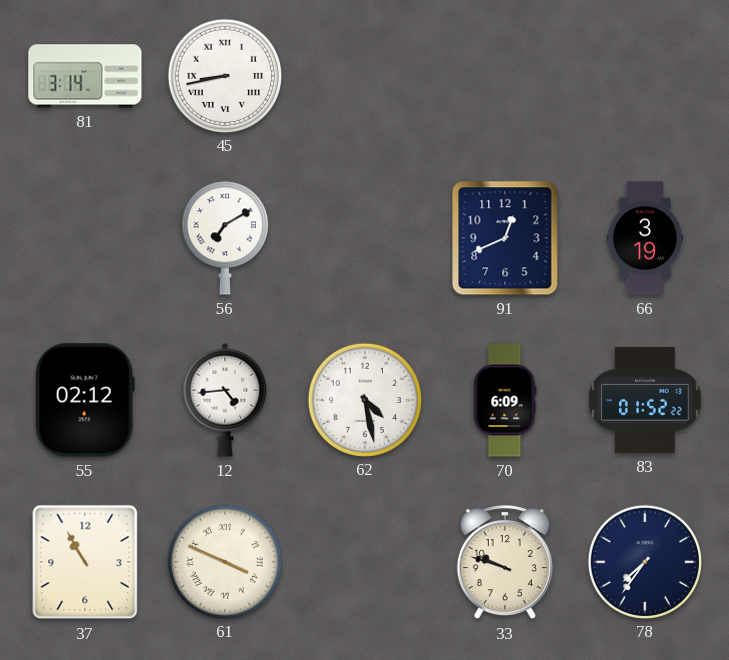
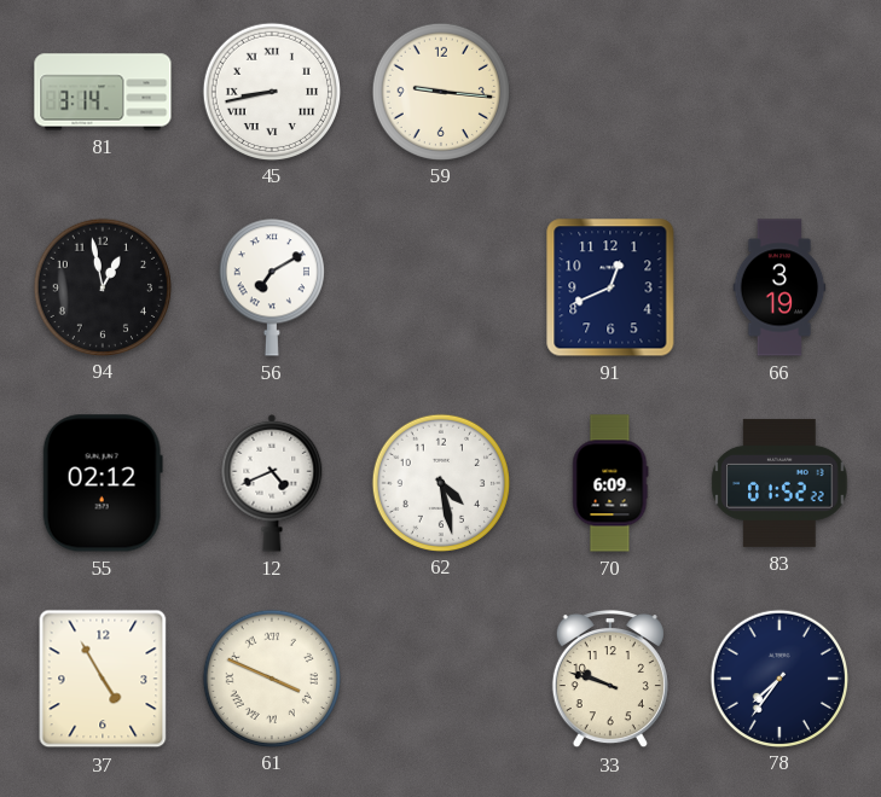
59: none -> 9:16 (440, 91)
94: none -> 12:58 (102, 286)
12: 4:44 -> 4:41 (272, 483)
37: 10:55 -> 4:55 (103, 679)
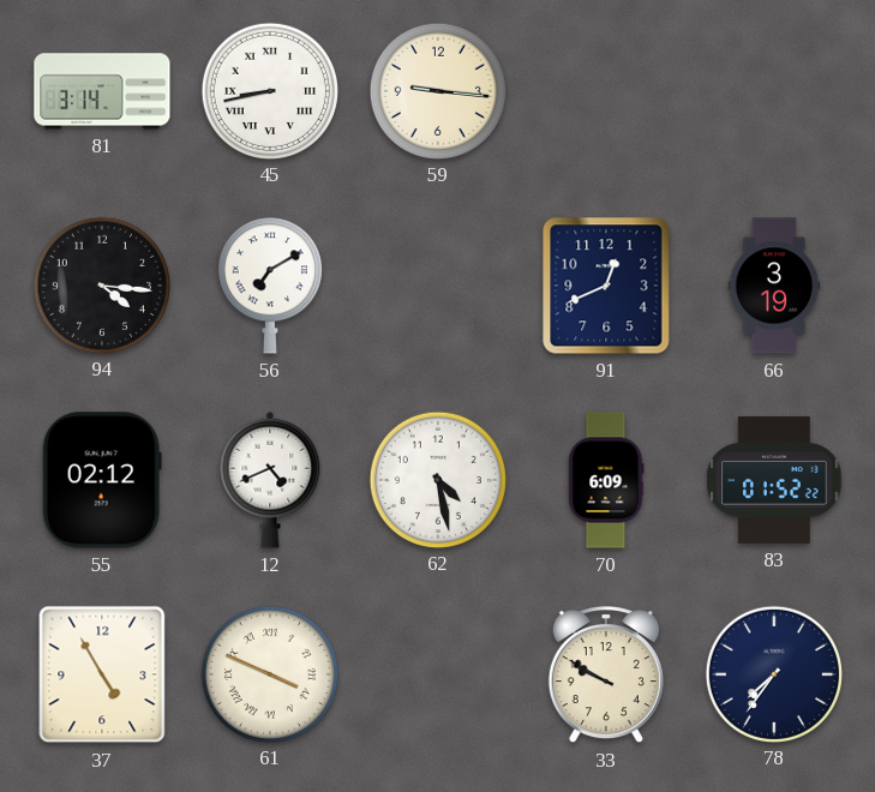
94: 12:58 -> 4:16 (101, 284)
33: 9:48 -> 9:50 (606, 674)
